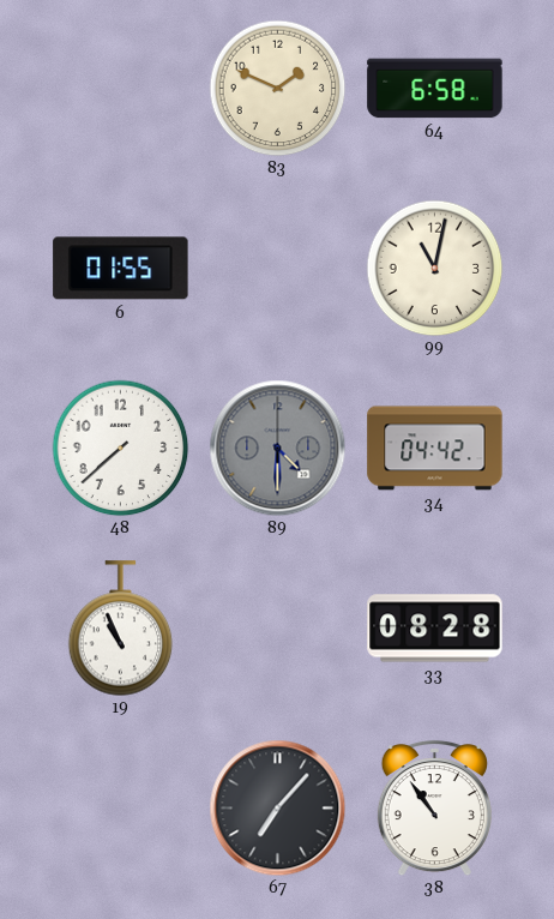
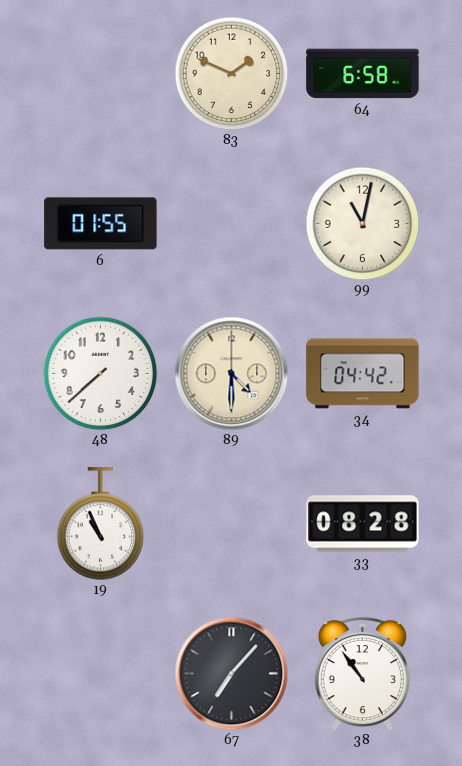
89 dial: grey -> cream (231, 373)
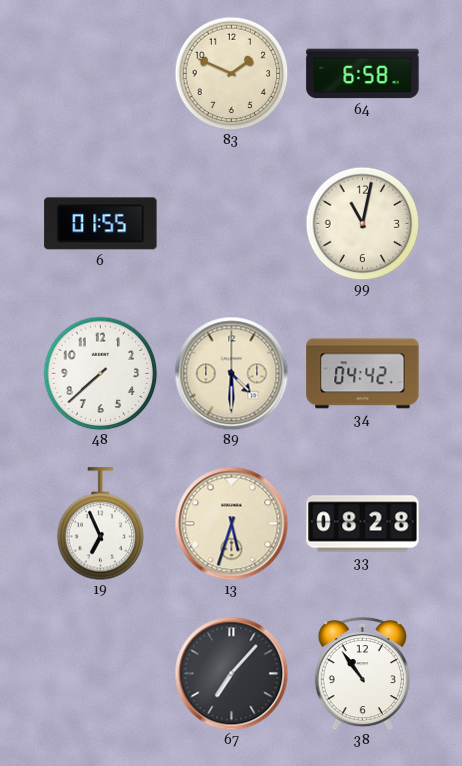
19: 10:56 -> 6:56 (101, 524)
13: none -> 5:33 (231, 523)
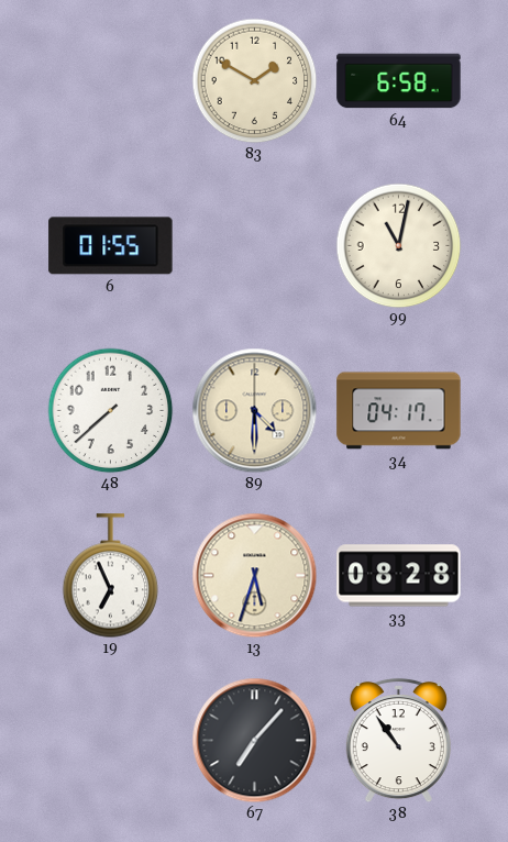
83: 1:49 -> 1:50 (254, 80)
34: 04:42 -> 04:17 (399, 411)
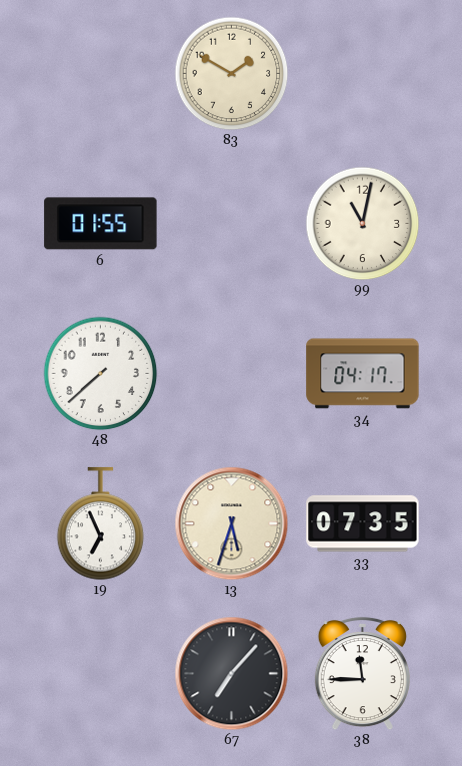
64: 6:58 -> none (399, 81)
89: 4:30 -> none (254, 410)
33: 08:28 -> 07:35 (363, 524)
38: 10:54 -> 11:45 (362, 673)
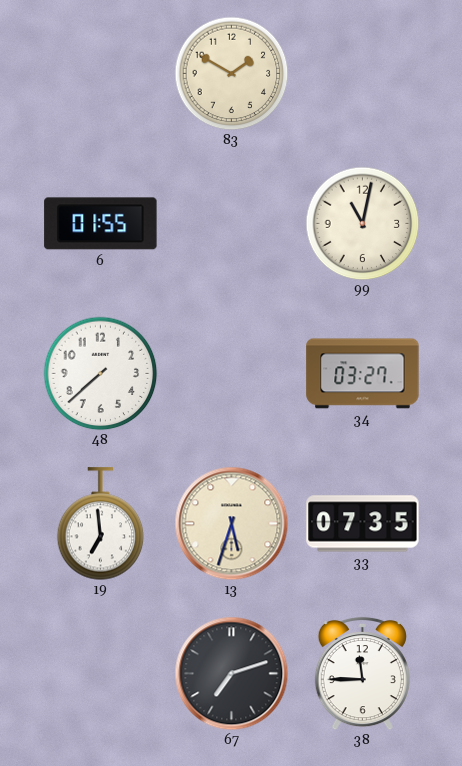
34: 04:17 -> 03:27 (363, 374)
19: 6:56 -> 6:59 (101, 524)
67: 7:07 -> 7:12 (231, 673)
